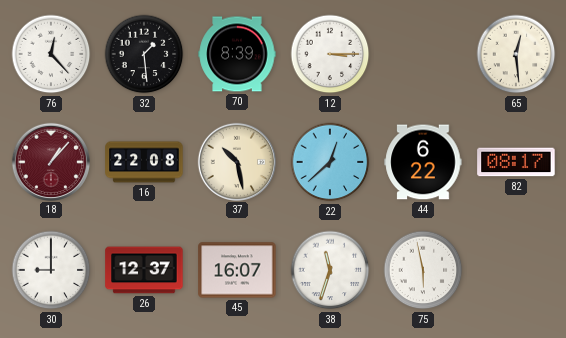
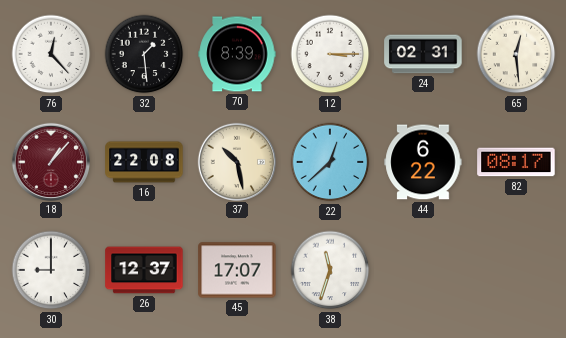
24: none -> 02:31 (423, 54)
45: 16:07 -> 17:07 (237, 270)
75: 5:58 -> none (423, 270)
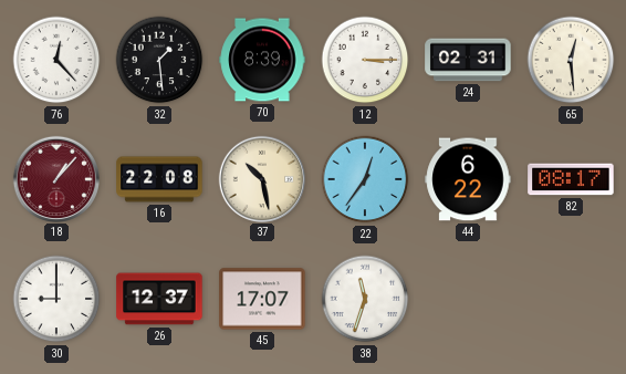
22: 12:38 -> 12:36 (365, 179)
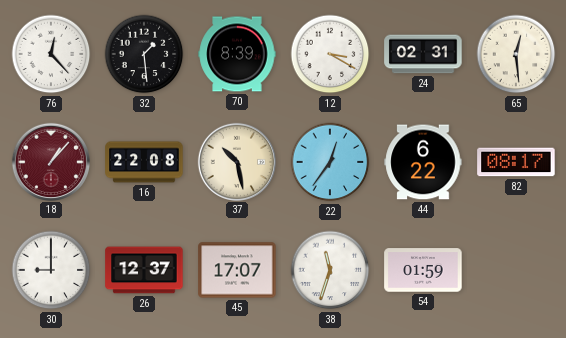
12: 3:15 -> 3:20 (330, 54)
54: none -> 01:59 (423, 270)
